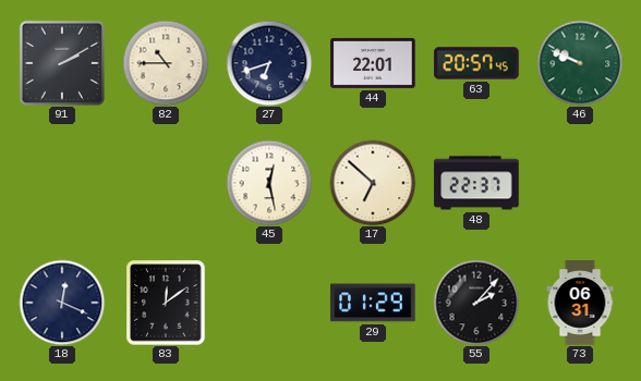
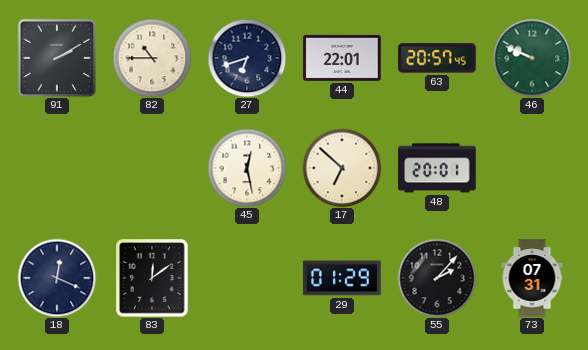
48: 22:37 -> 20:01 (437, 168)
73: 06:31 -> 07:31 (532, 278)
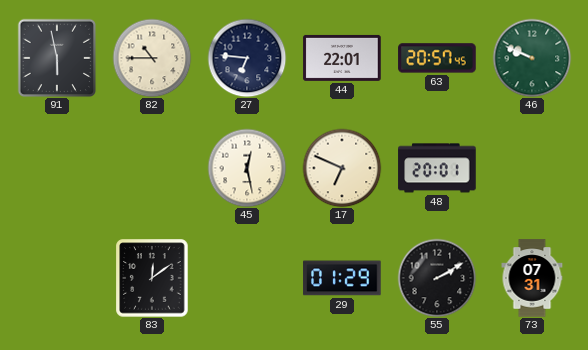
91: 2:10 -> 5:58 (57, 58)
27: 6:42 -> 6:46 (247, 58)
17: 6:52 -> 6:49 (342, 168)
18: 12:19 -> none (57, 278)
55: 2:07 -> 2:10 (437, 278)
